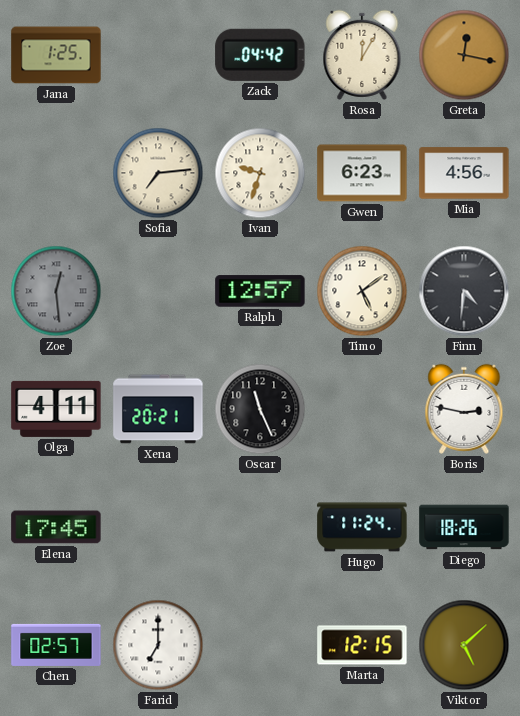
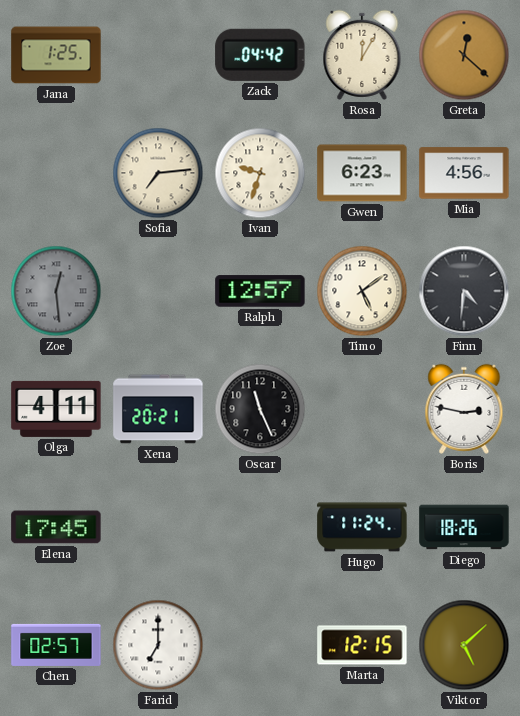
Greta: 12:17 -> 12:22 (464, 55)
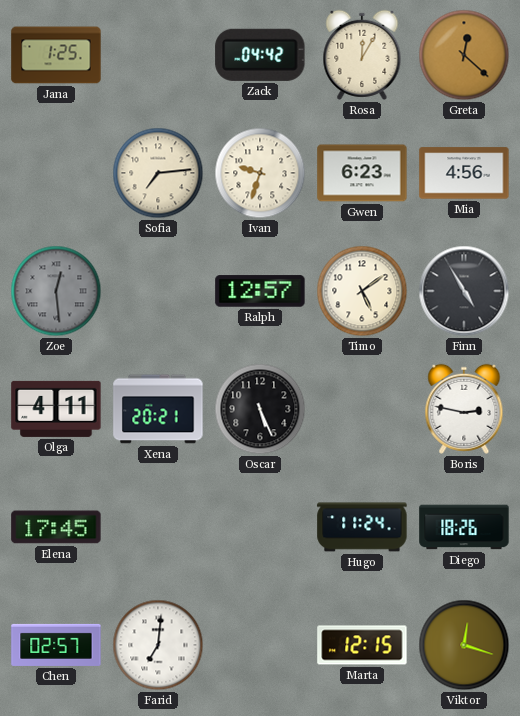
Finn: 4:31 -> 4:55 (464, 291)
Oscar: 11:26 -> 5:26 (260, 409)
Farid: 7:00 -> 7:01 (158, 645)
Viktor: 5:08 -> 12:18 (464, 645)
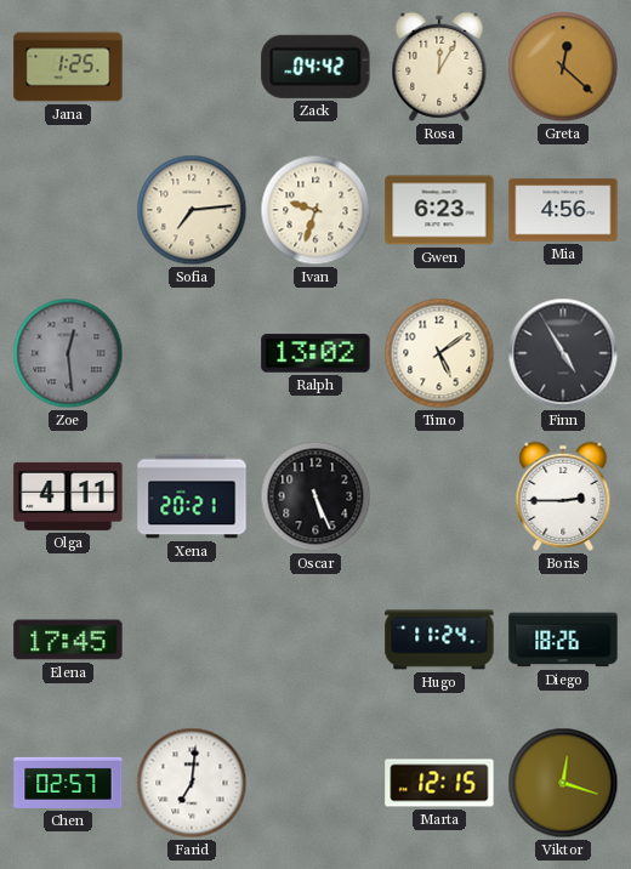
Ralph: 12:57 -> 13:02 (315, 353)
Boris: 2:47 -> 2:45 (563, 496)
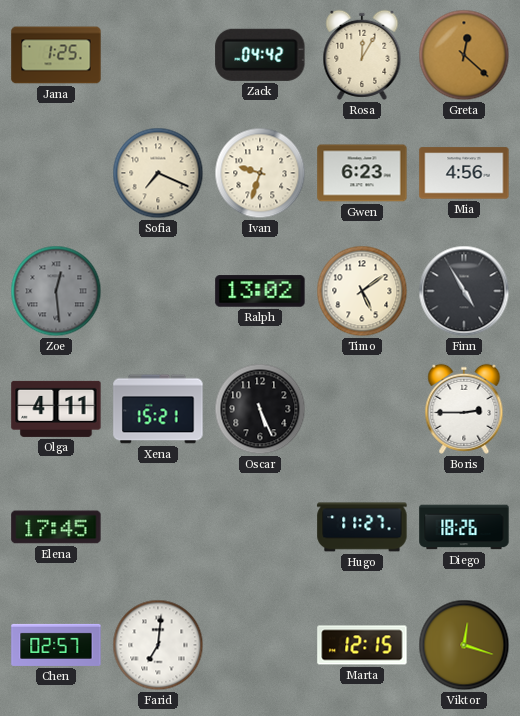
Sofia: 7:14 -> 7:19 (158, 173)
Xena: 20:21 -> 15:21 (158, 409)
Hugo: 11:24 -> 11:27 (362, 527)
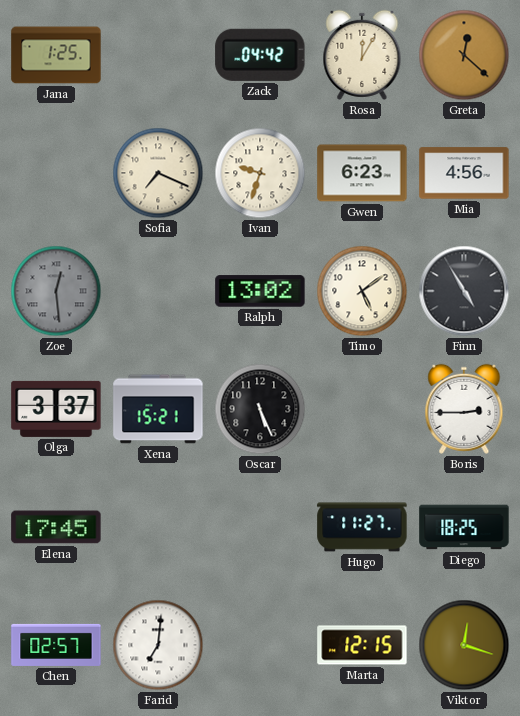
Olga: 4:11 -> 3:37 (56, 409)
Diego: 18:26 -> 18:25 (464, 527)
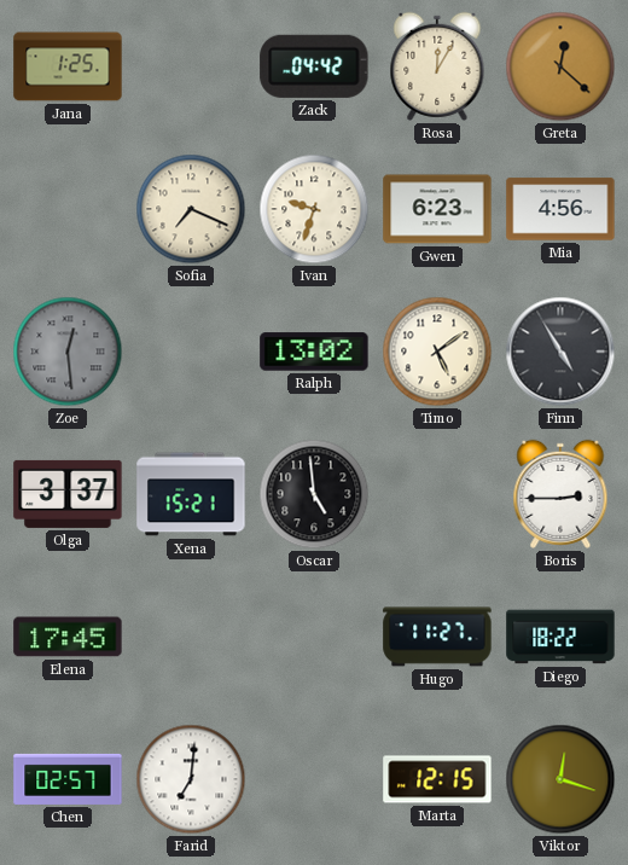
Oscar: 5:26 -> 4:59 (314, 494)
Diego: 18:25 -> 18:22 (560, 637)
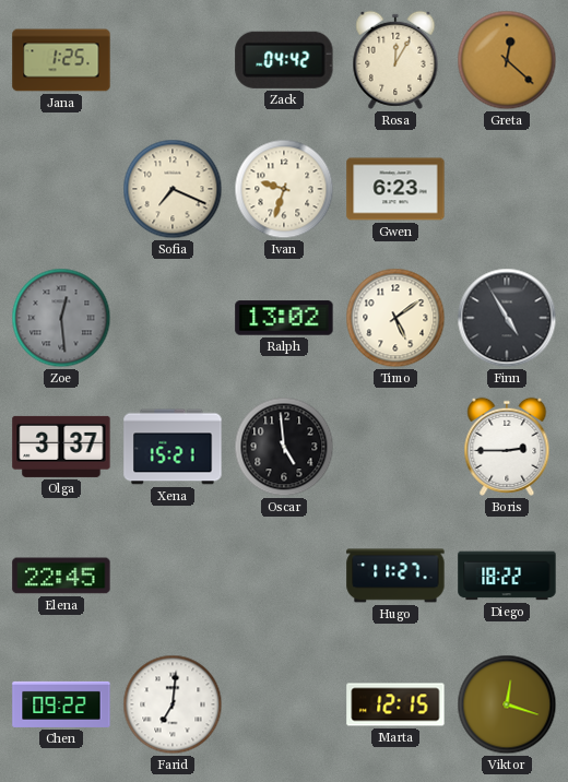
Mia: 4:56 -> none (560, 209)
Elena: 17:45 -> 22:45 (61, 576)
Chen: 02:57 -> 09:22 (61, 704)
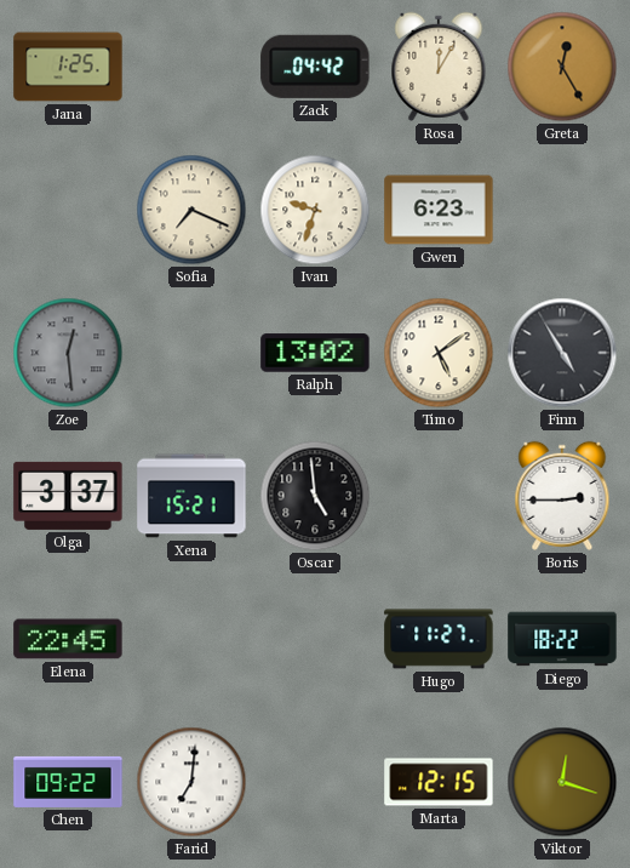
Greta: 12:22 -> 12:25 (562, 67)
